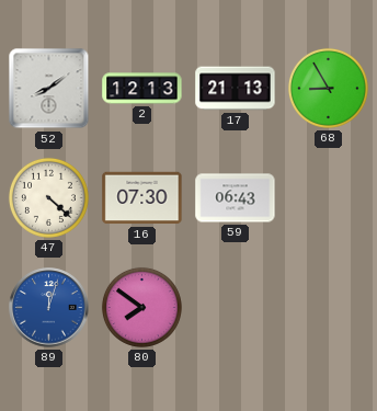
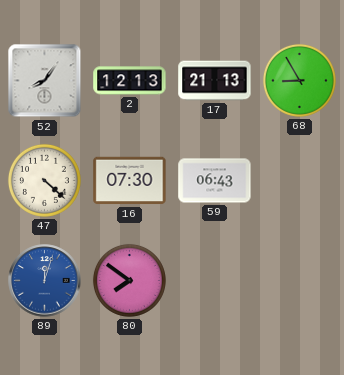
52: 8:09 -> 8:06 (45, 81)
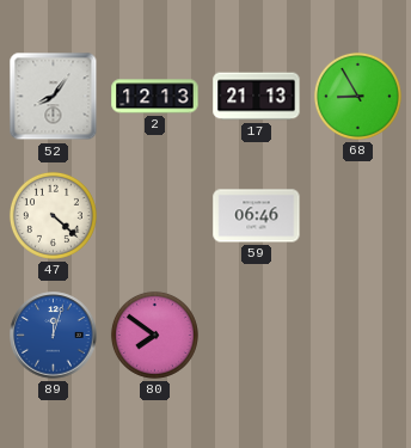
16: 07:30 -> none (130, 181)
59: 06:43 -> 06:46 (257, 216)
